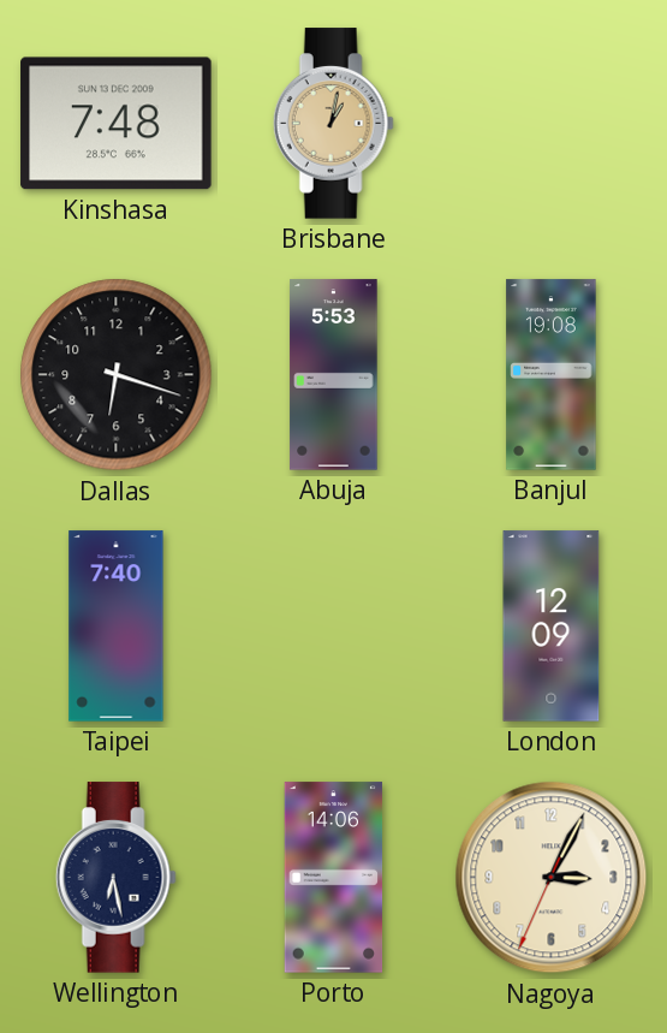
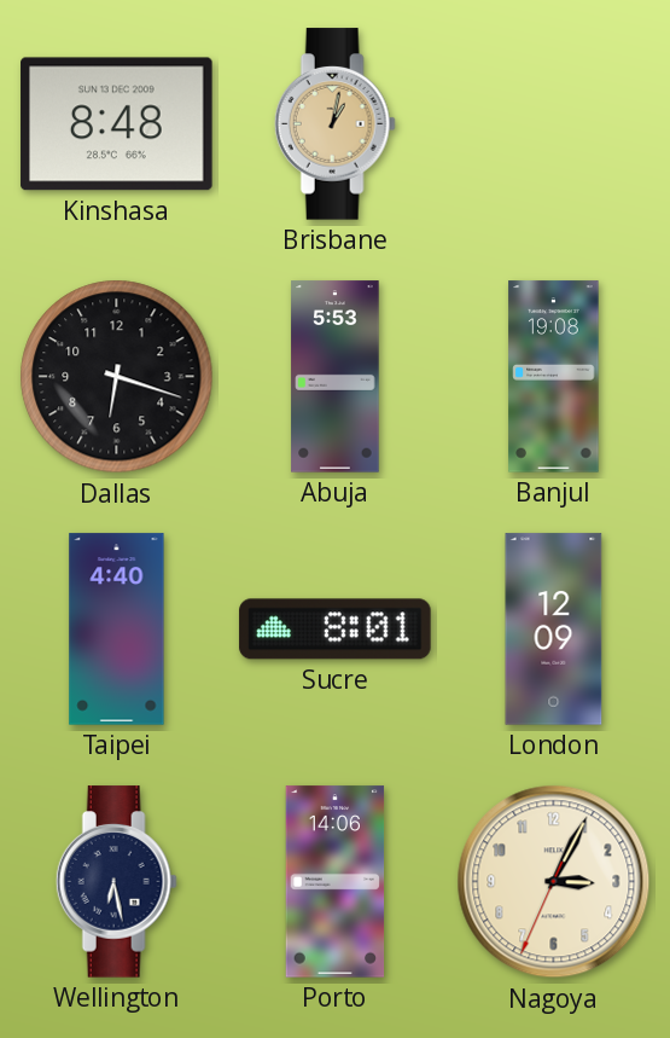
Kinshasa: 7:48 -> 8:48 (117, 124)
Taipei: 7:40 -> 4:40 (117, 630)
Sucre: none -> 8:01 (336, 630)
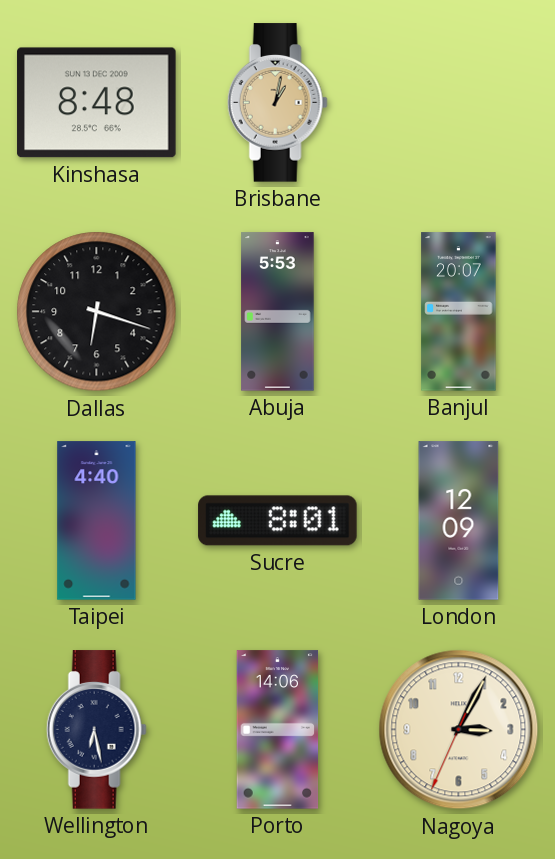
Banjul: 19:08 -> 20:07 (459, 312)
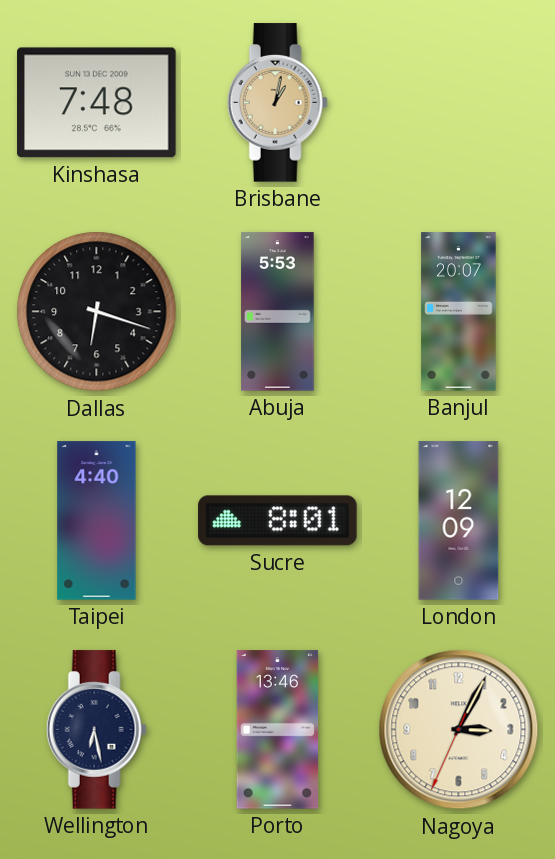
Kinshasa: 8:48 -> 7:48 (97, 103)
Porto: 14:06 -> 13:46 (278, 730)
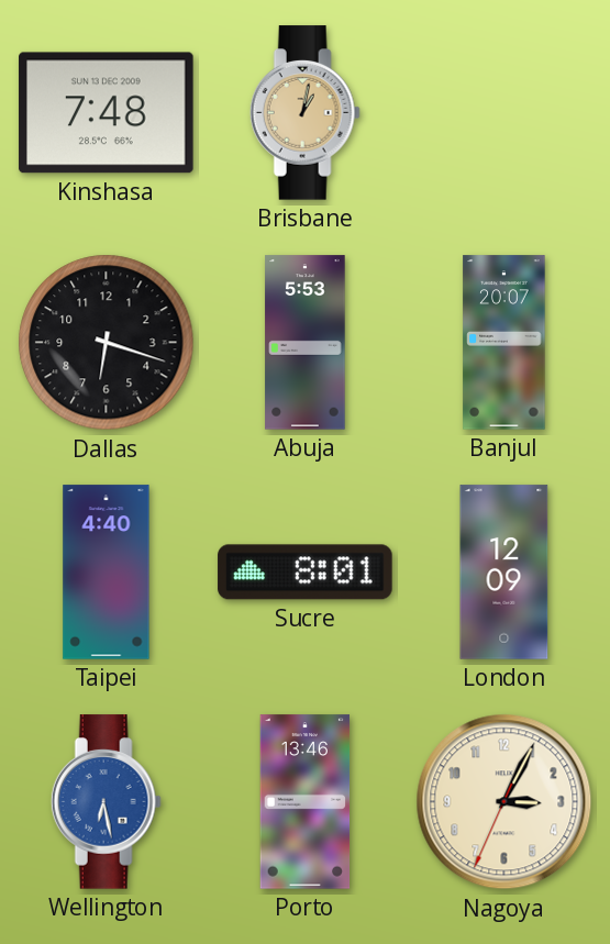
Wellington dial: navy -> blue (106, 802)
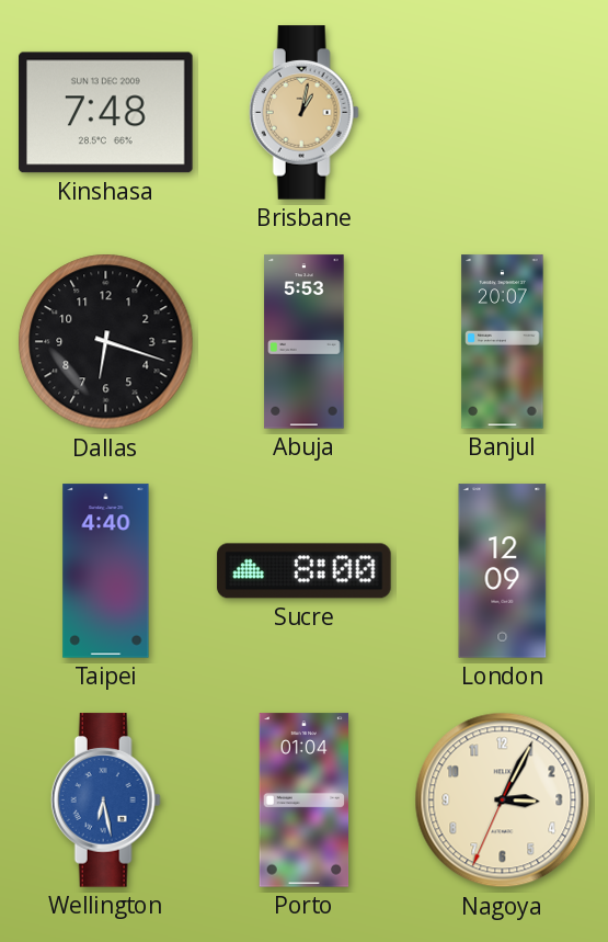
Sucre: 8:01 -> 8:00 (305, 571)
Porto: 13:46 -> 01:04 (305, 801)
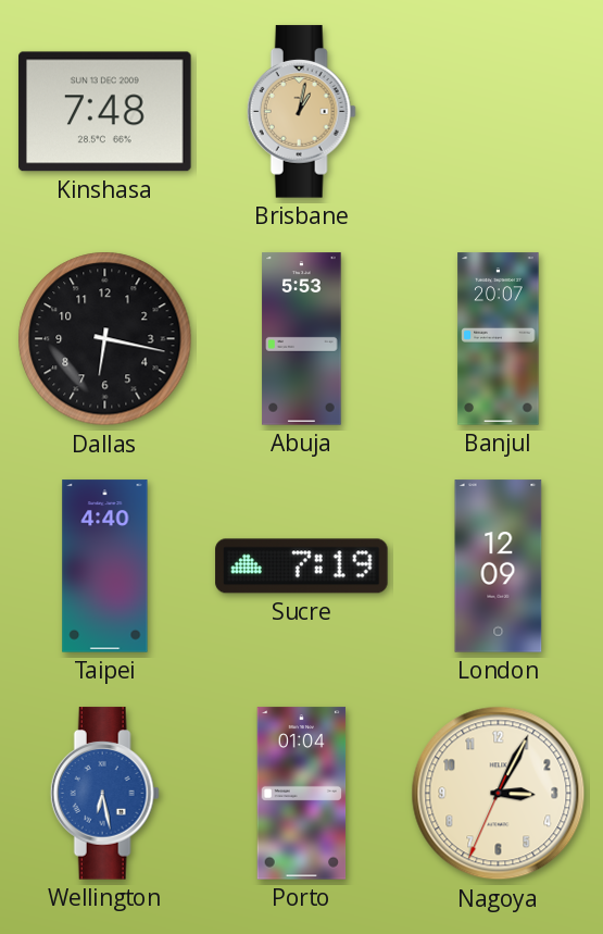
Dallas: 6:18 -> 6:17 (105, 339)
Sucre: 8:00 -> 7:19 (302, 566)
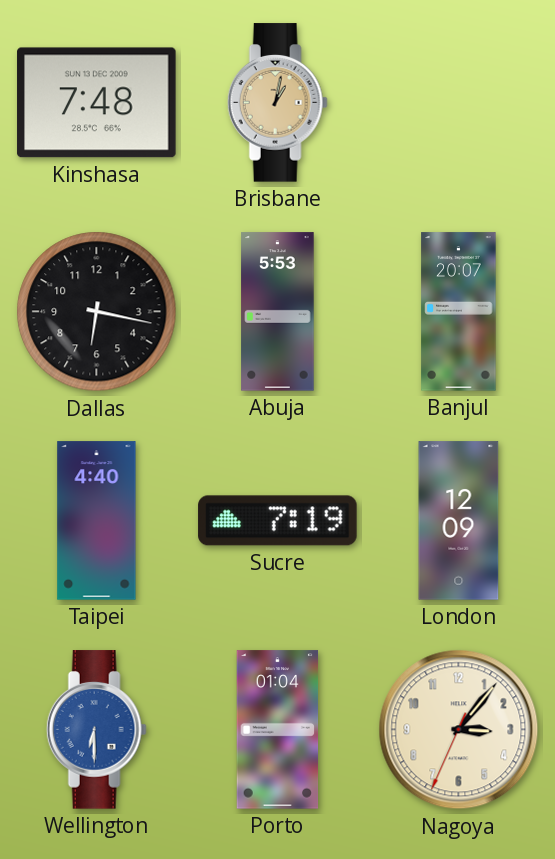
Wellington: 6:28 -> 6:30 (96, 730)
Nagoya: 3:04 -> 3:06 (459, 730)
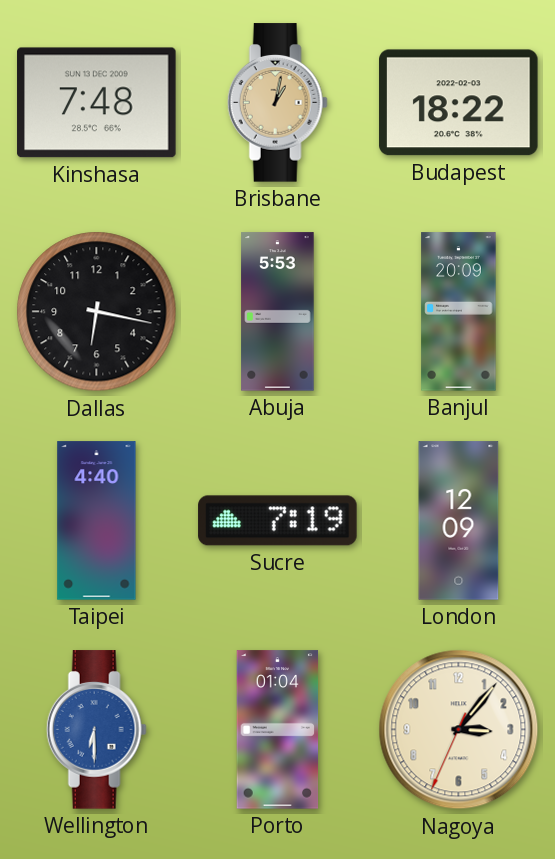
Budapest: none -> 18:22 (459, 103)
Banjul: 20:07 -> 20:09 (459, 312)
